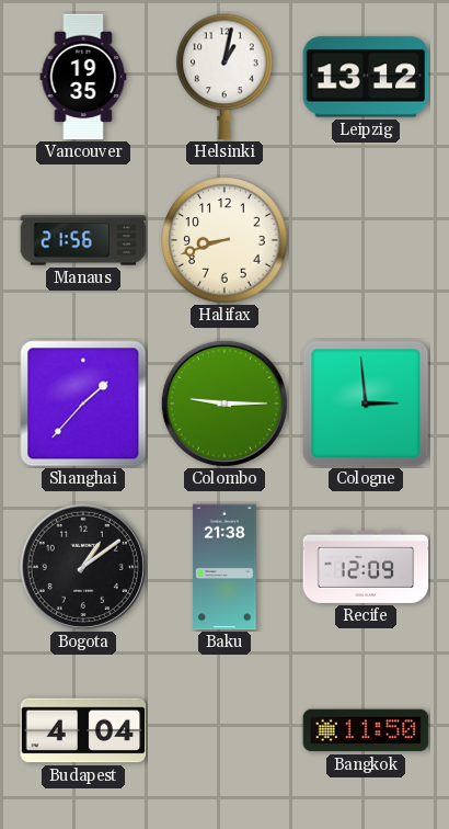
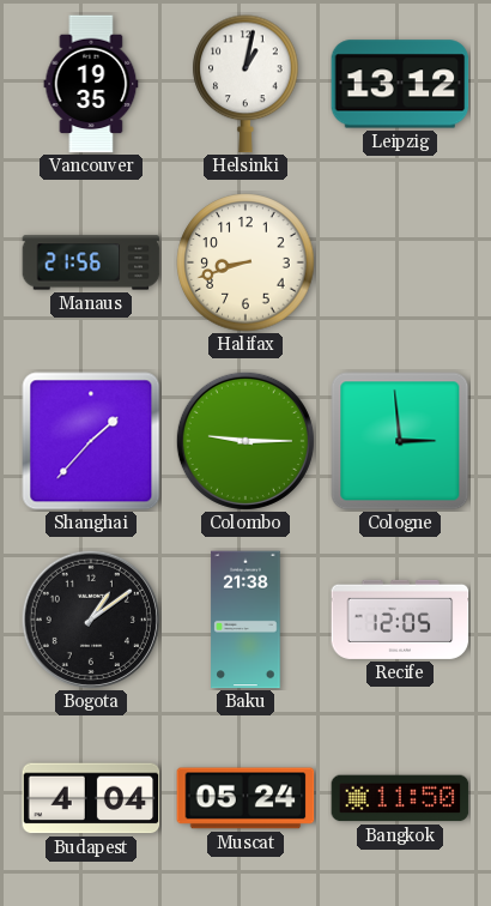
Recife: 12:09 -> 12:05 (400, 620)
Muscat: none -> 05:24 (245, 798)
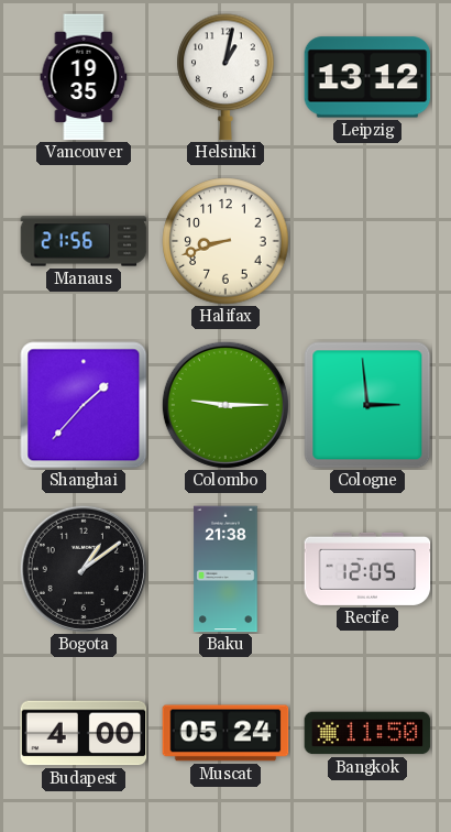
Budapest: 4:04 -> 4:00 (84, 733)
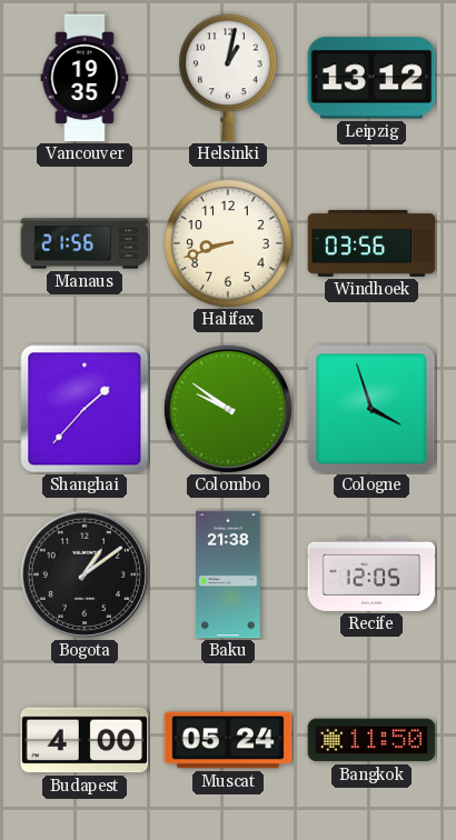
Windhoek: none -> 03:56 (371, 243)
Colombo: 9:15 -> 9:51 (228, 409)
Cologne: 2:59 -> 3:57 (371, 409)
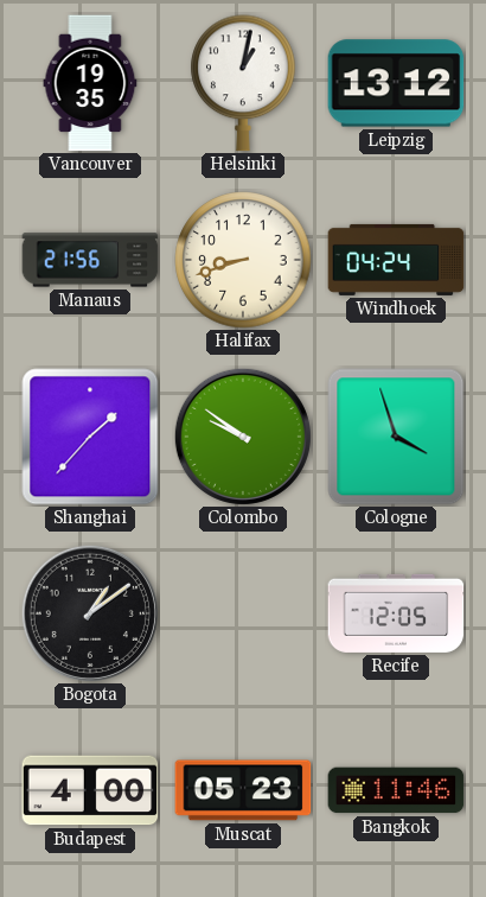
Windhoek: 03:56 -> 04:24 (396, 260)
Baku: 21:38 -> none (228, 574)
Muscat: 05:24 -> 05:23 (243, 790)
Bangkok: 11:50 -> 11:46 (396, 790)
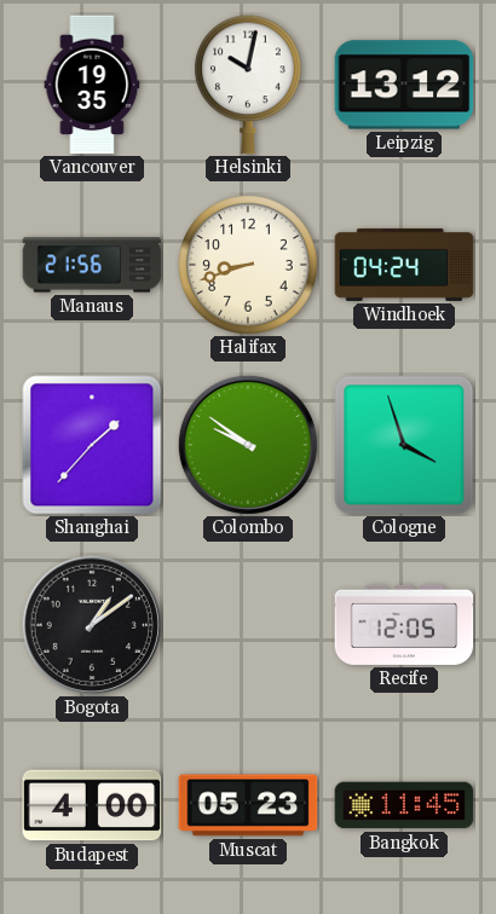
Helsinki: 1:02 -> 10:02 (248, 85)
Bangkok: 11:46 -> 11:45 (404, 805)
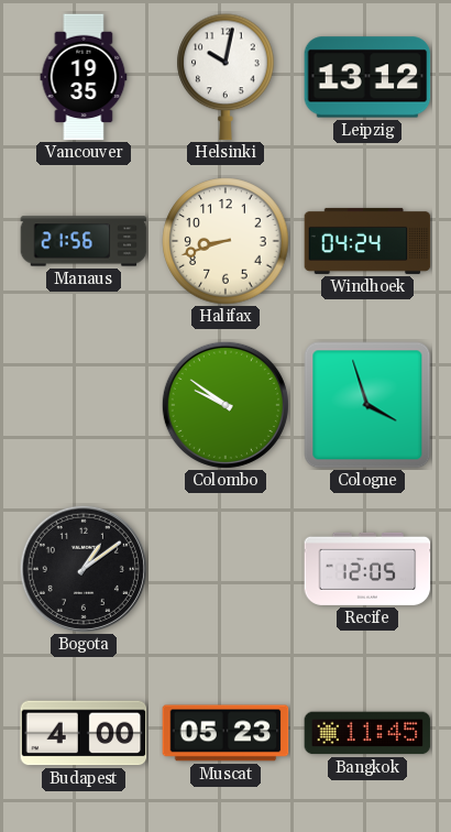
Shanghai: 1:37 -> none (92, 445)
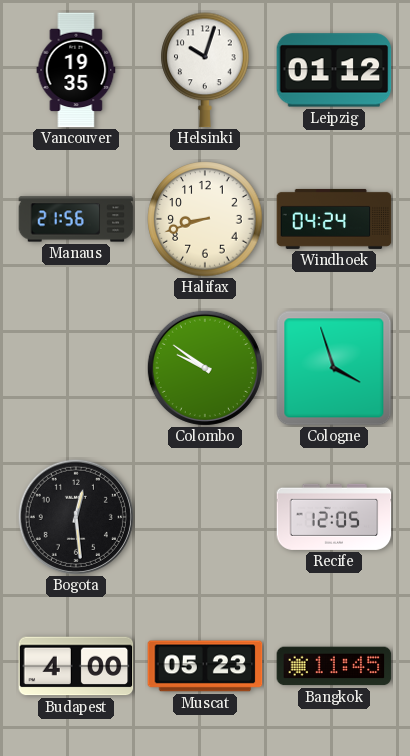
Helsinki: 10:02 -> 10:03 (205, 70)
Leipzig: 13:12 -> 01:12 (334, 70)
Bogota: 1:09 -> 12:29 (76, 517)
